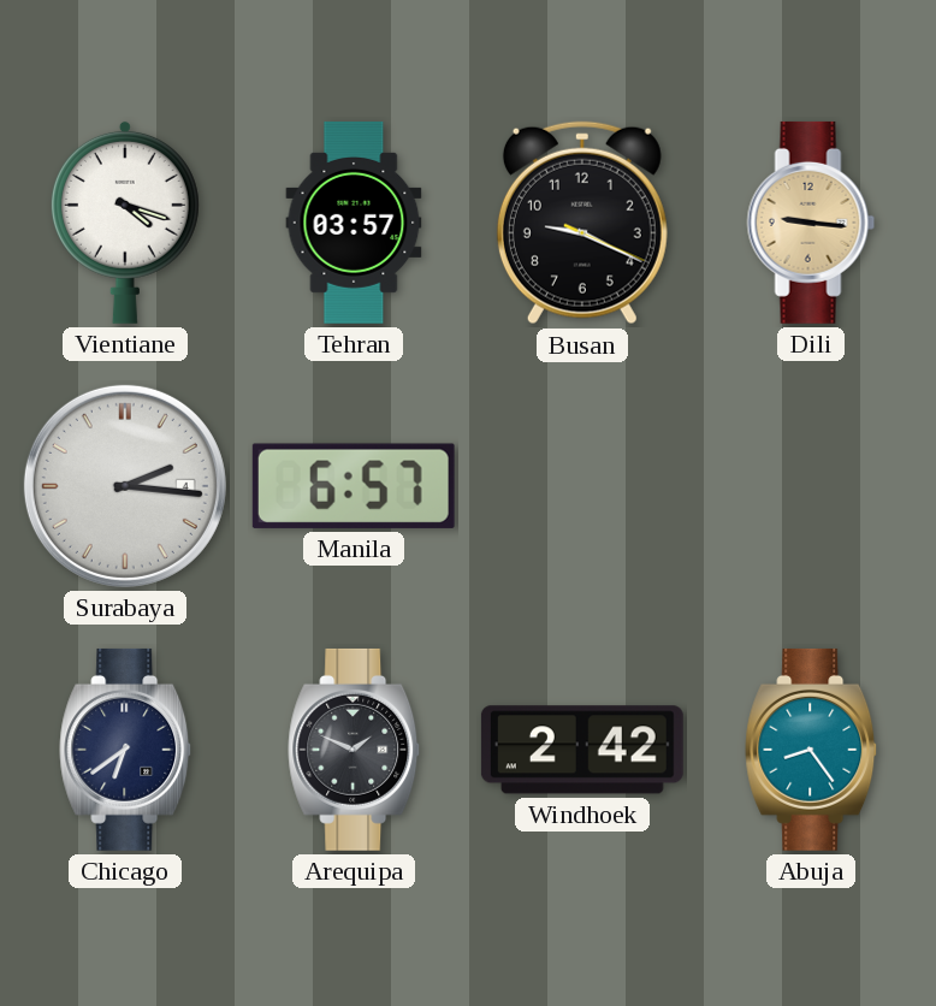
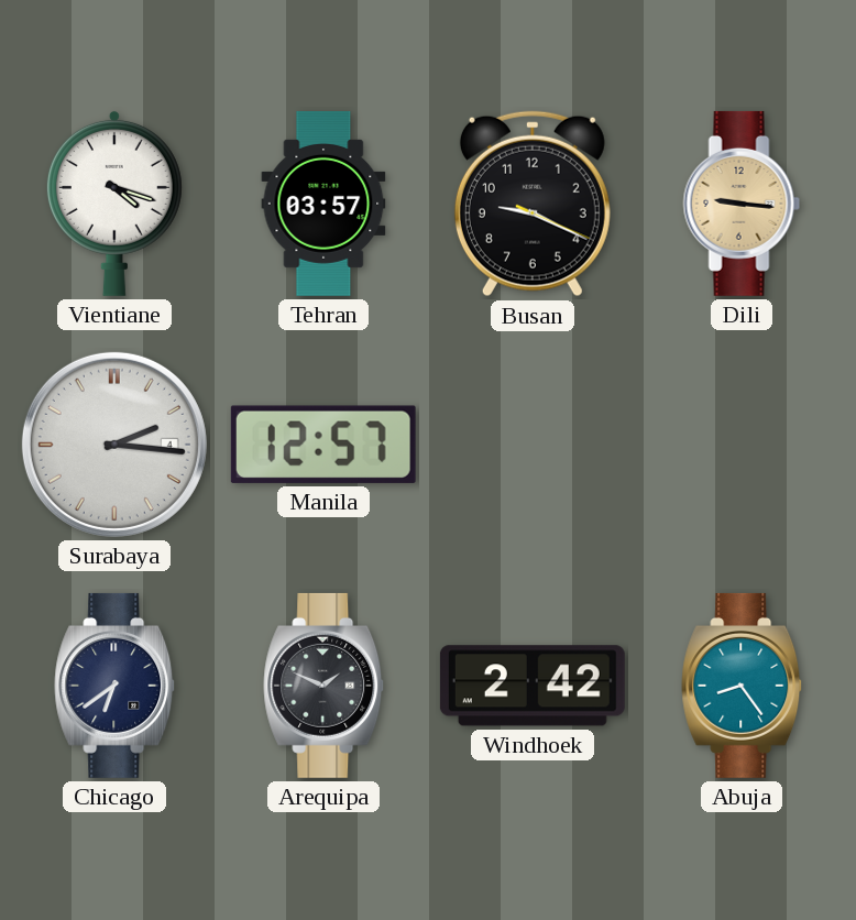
Manila: 6:57 -> 12:57 (323, 445)
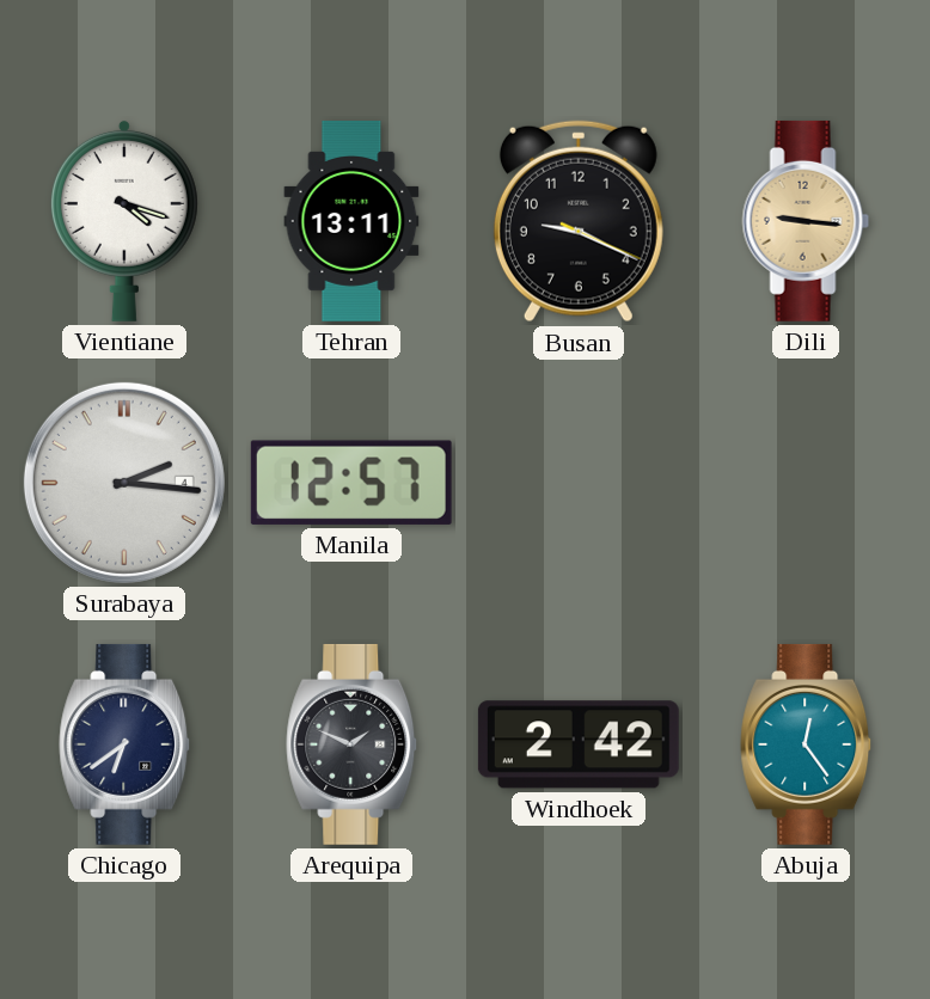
Tehran: 03:57 -> 13:11 (351, 221)
Abuja: 8:24 -> 12:24 (807, 744)
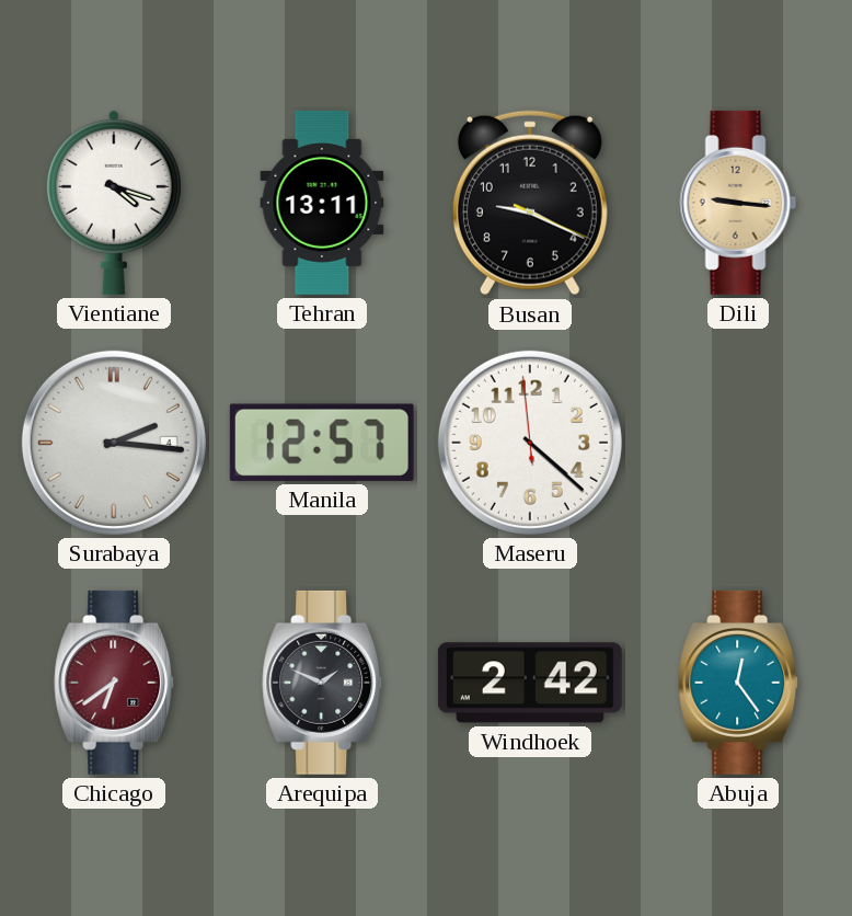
Maseru: none -> 4:21 (530, 443)
Chicago dial: navy -> burgundy (115, 683)
